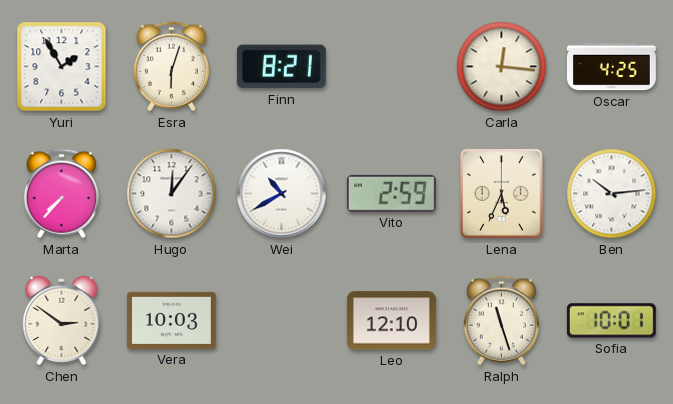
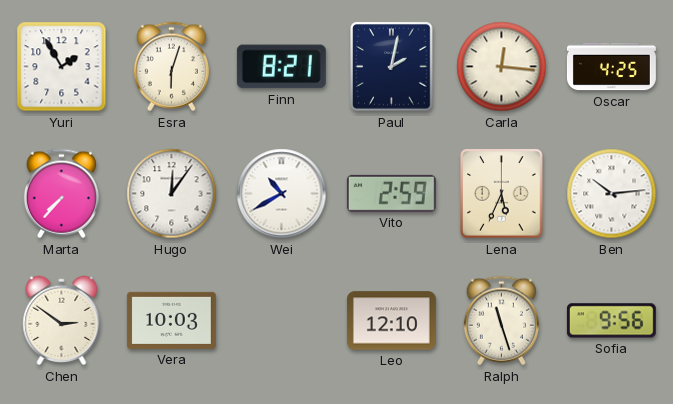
Paul: none -> 2:02 (392, 67)
Sofia: 10:01 -> 9:56 (611, 321)
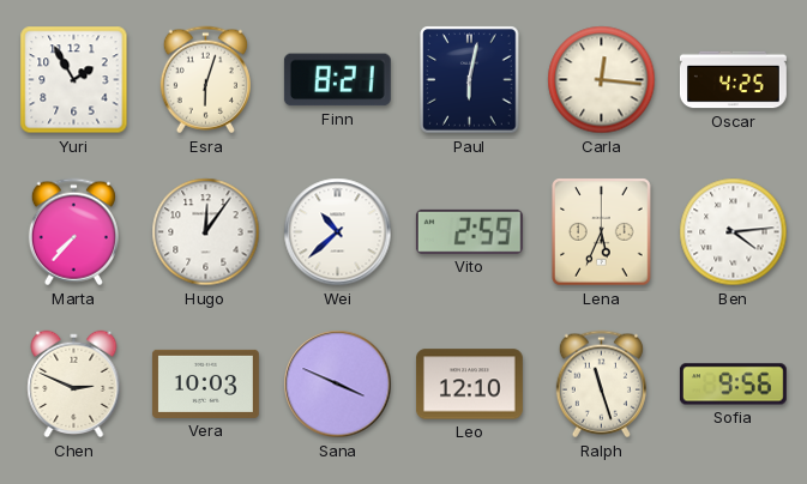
Paul: 2:02 -> 6:02 (470, 80)
Wei: 10:40 -> 10:38 (338, 232)
Ben: 10:14 -> 4:14 (734, 232)
Chen: 2:51 -> 2:49 (74, 385)
Sana: none -> 3:49 (338, 385)
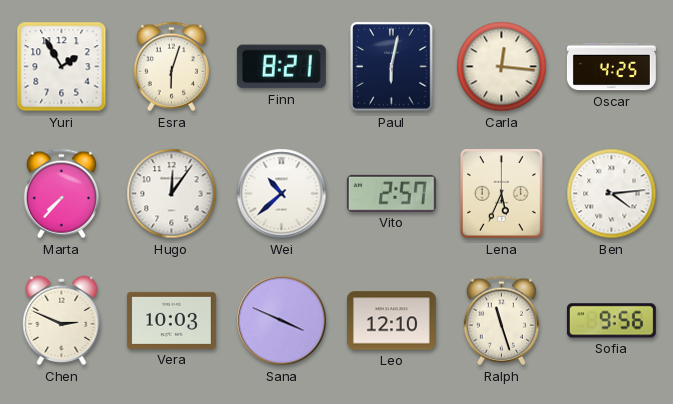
Vito: 2:59 -> 2:57 (391, 193)
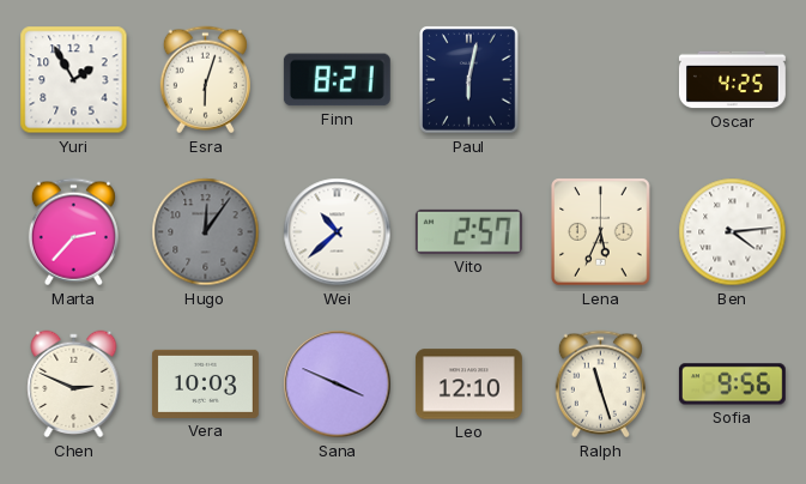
Carla: 12:16 -> none (502, 67)
Marta: 7:37 -> 2:37 (73, 232)
Hugo dial: white -> grey (206, 232)
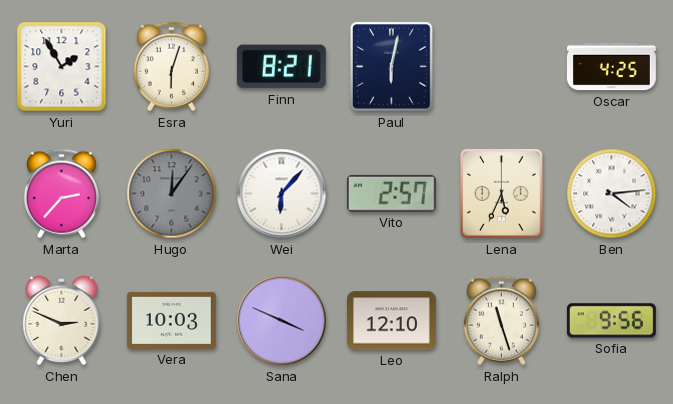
Wei: 10:38 -> 6:07 (282, 194)
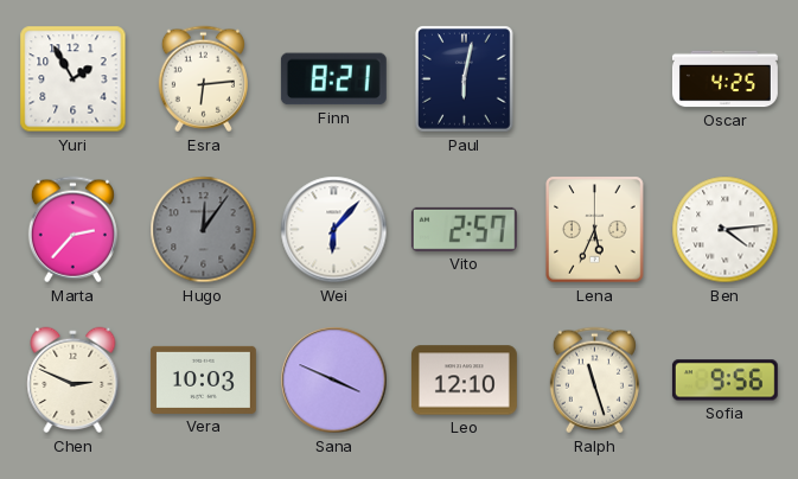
Esra: 6:03 -> 6:14 (203, 79)
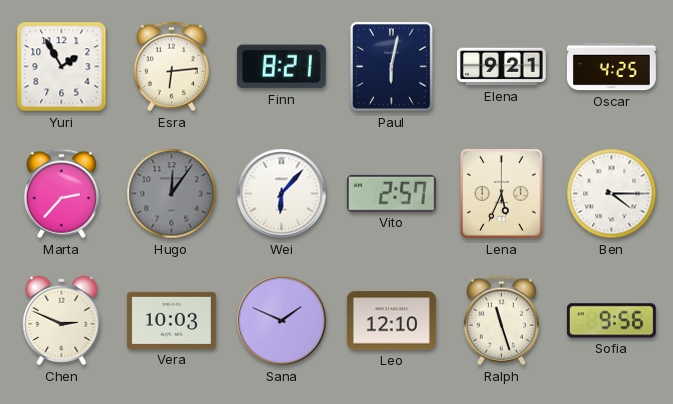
Elena: none -> 9:21 (501, 67)
Ben: 4:14 -> 4:15 (612, 194)
Sana: 3:49 -> 1:49 (282, 321)
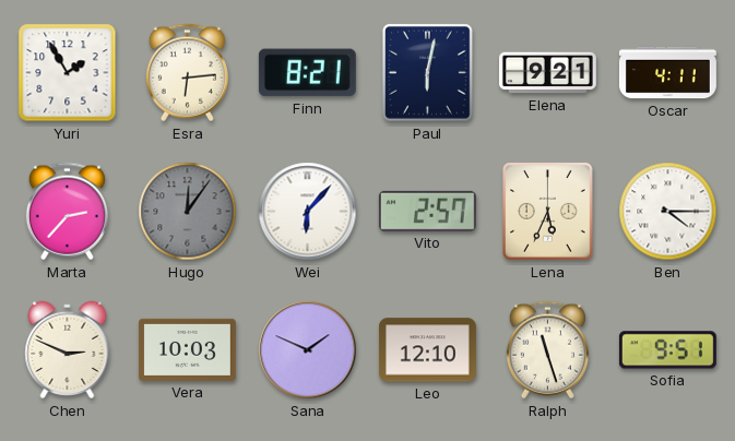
Oscar: 4:25 -> 4:11 (667, 73)
Sofia: 9:56 -> 9:51 (667, 350)
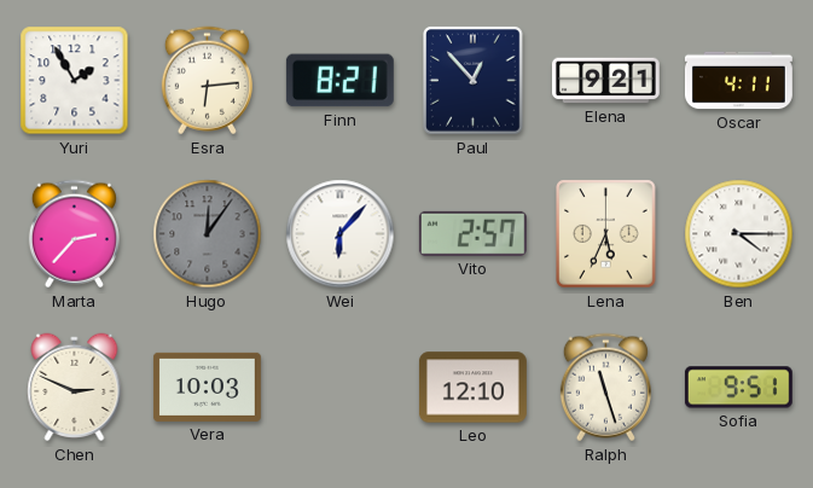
Paul: 6:02 -> 12:53 (474, 81)
Sana: 1:49 -> none (308, 350)
